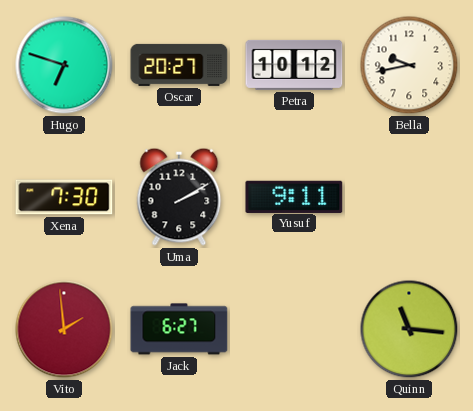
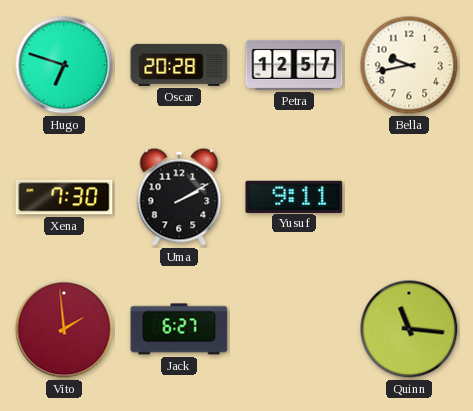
Oscar: 20:27 -> 20:28 (179, 65)
Petra: 10:12 -> 12:57 (294, 65)
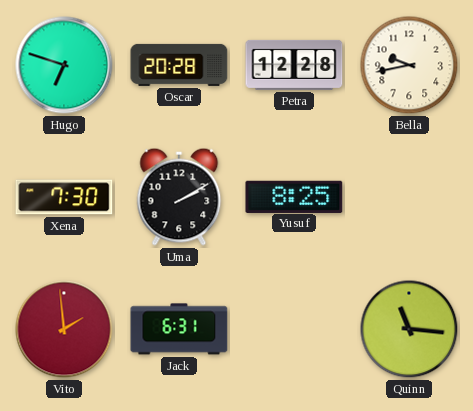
Petra: 12:57 -> 12:28 (294, 65)
Yusuf: 9:11 -> 8:25 (294, 196)
Jack: 6:27 -> 6:31 (179, 329)
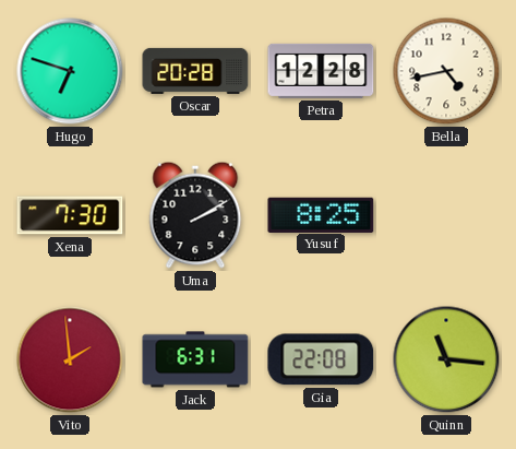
Bella: 9:43 -> 4:43 (446, 71)
Gia: none -> 22:08 (321, 359)
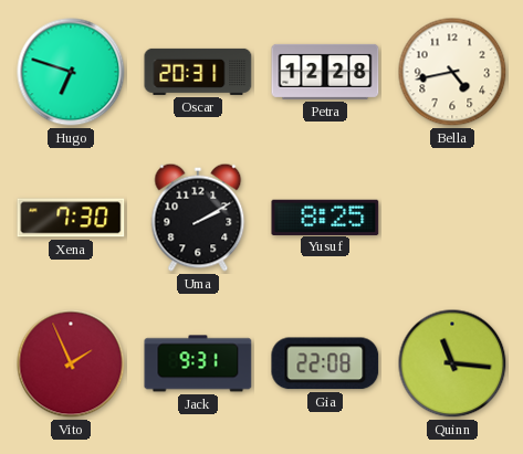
Oscar: 20:28 -> 20:31 (198, 72)
Vito: 1:59 -> 1:56 (71, 363)
Jack: 6:31 -> 9:31 (198, 363)
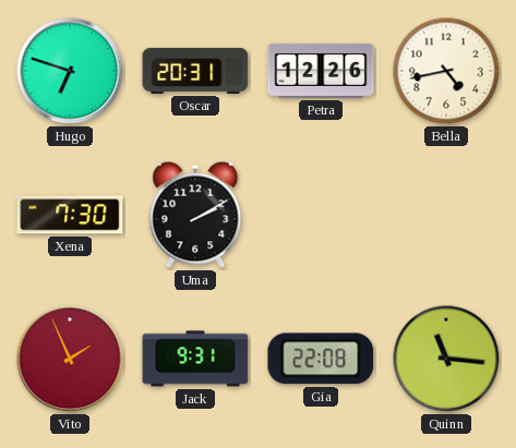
Petra: 12:28 -> 12:26 (321, 71)
Yusuf: 8:25 -> none (325, 217)
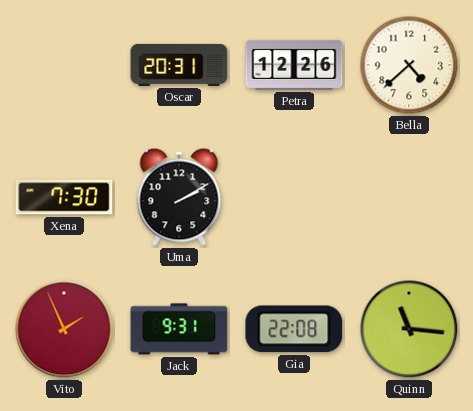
Hugo: 6:48 -> none (70, 71)
Bella: 4:43 -> 4:38 (409, 65)
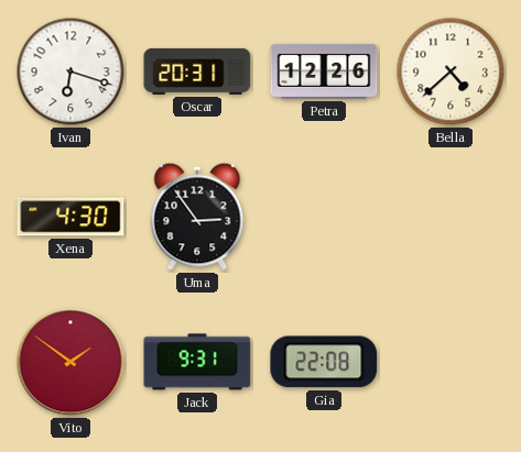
Ivan: none -> 6:18 (70, 71)
Xena: 7:30 -> 4:30 (70, 217)
Uma: 2:10 -> 2:54 (197, 217)
Vito: 1:56 -> 1:51 (70, 362)
Quinn: 11:16 -> none (409, 329)
